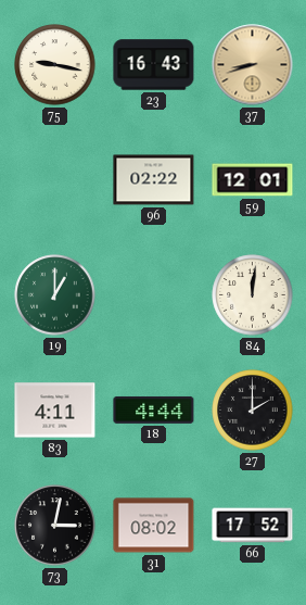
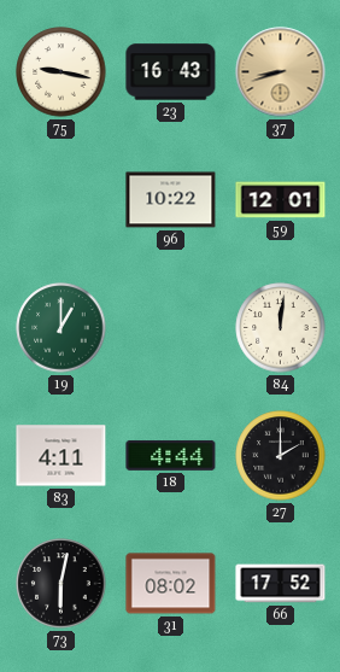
96: 02:22 -> 10:22 (171, 200)
73: 3:02 -> 6:02 (61, 584)
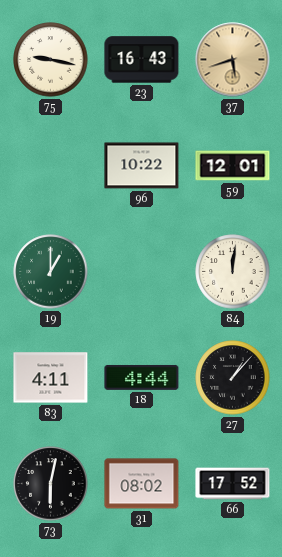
37: 8:42 -> 5:42 (233, 60)
27: 2:00 -> 1:07 (233, 378)
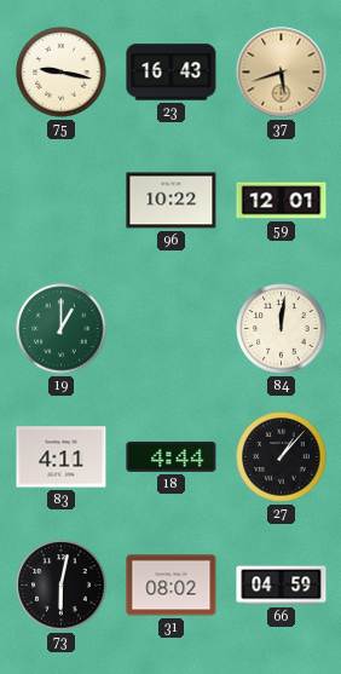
66: 17:52 -> 04:59 (282, 586)
